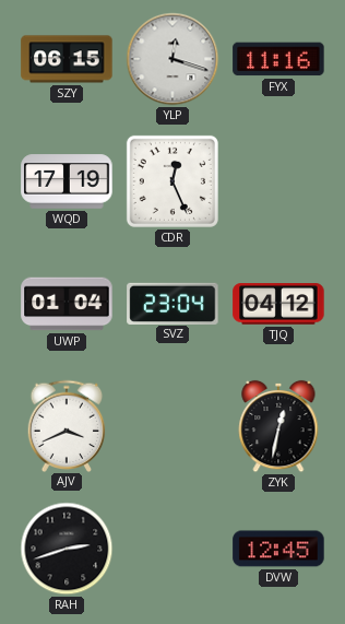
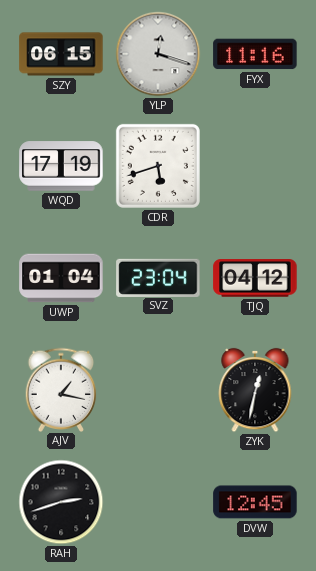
CDR: 12:26 -> 5:42 (158, 166)
AJV: 3:41 -> 1:17 (61, 389)
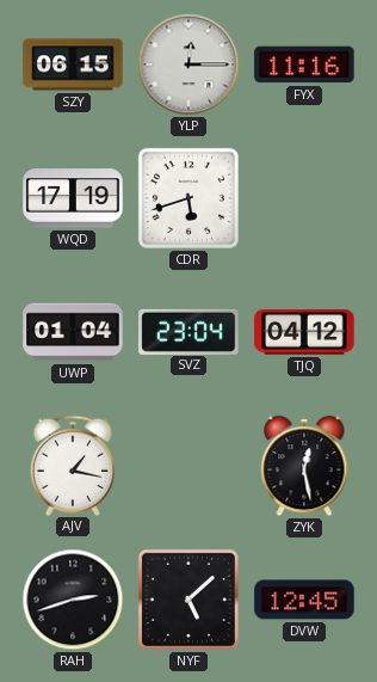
YLP: 12:18 -> 12:15 (188, 64)
ZYK: 12:32 -> 12:28 (304, 466)
NYF: none -> 5:08 (188, 600)
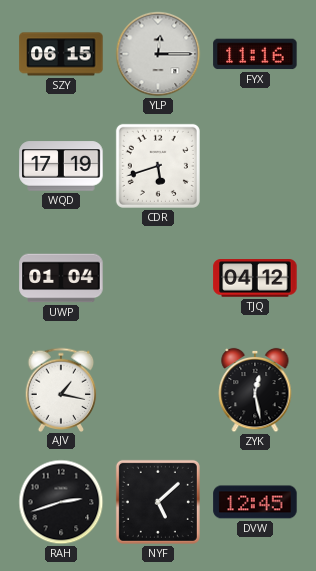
SVZ: 23:04 -> none (188, 331)
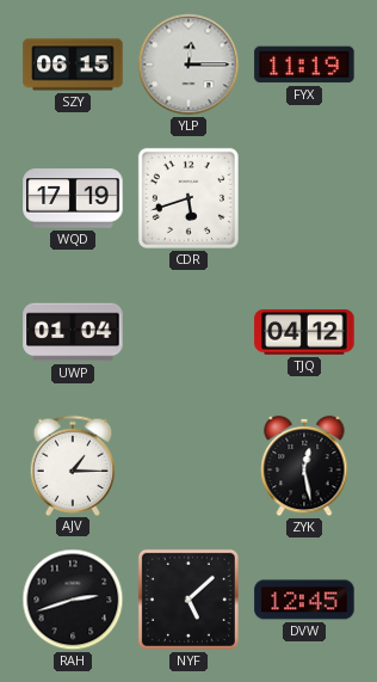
FYX: 11:16 -> 11:19 (304, 64)
AJV: 1:17 -> 1:15 (73, 465)
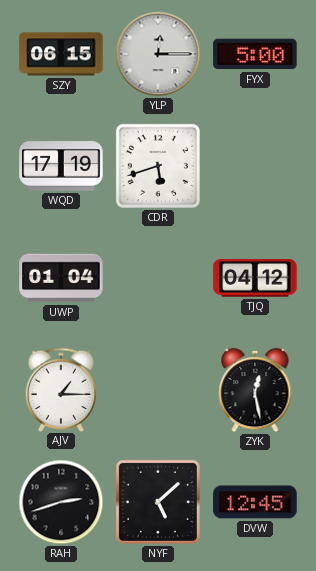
FYX: 11:19 -> 5:00 (255, 54)
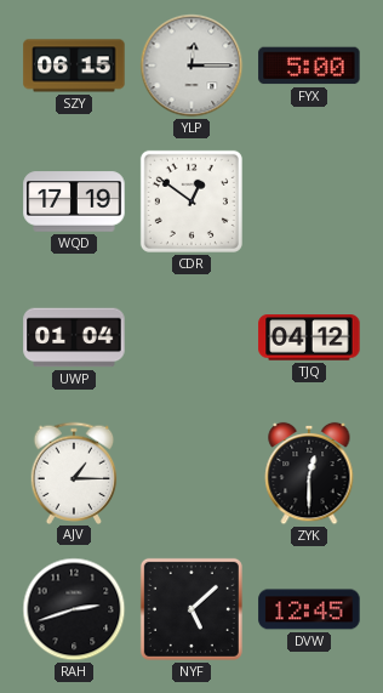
CDR: 5:42 -> 12:51 (191, 201)
ZYK: 12:28 -> 12:30 (309, 473)
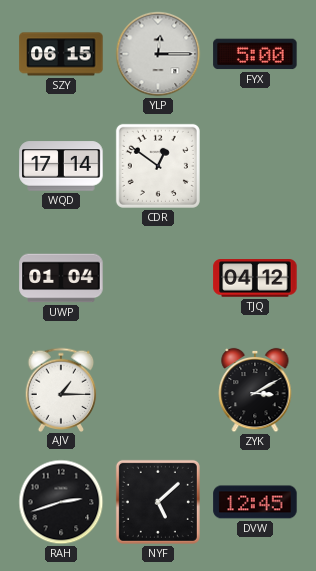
WQD: 17:19 -> 17:14 (61, 166)
ZYK: 12:30 -> 3:10 (255, 390)
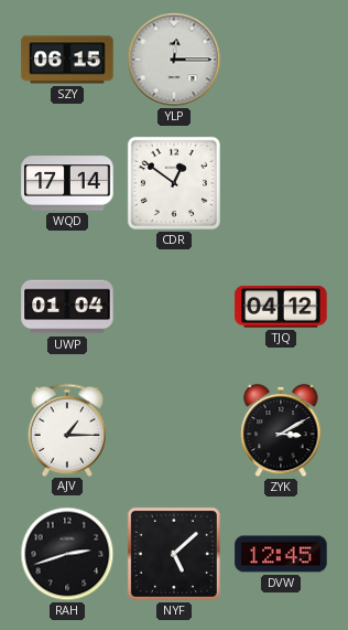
FYX: 5:00 -> none (255, 54)
